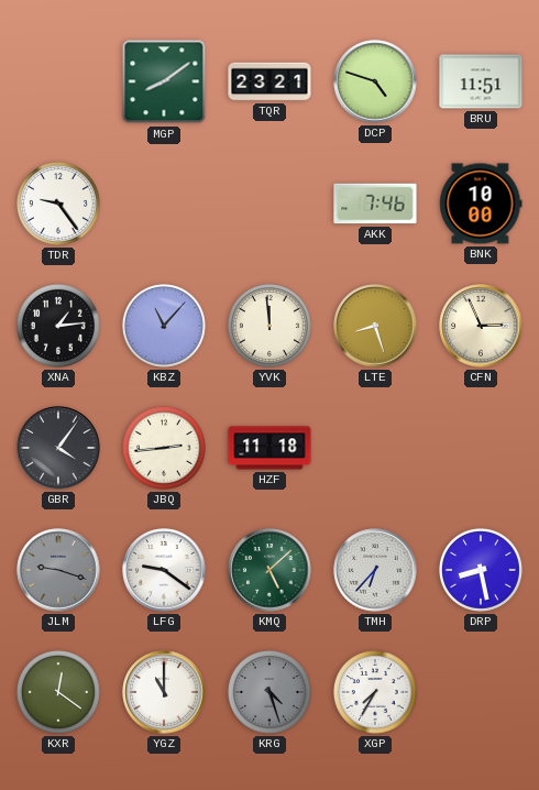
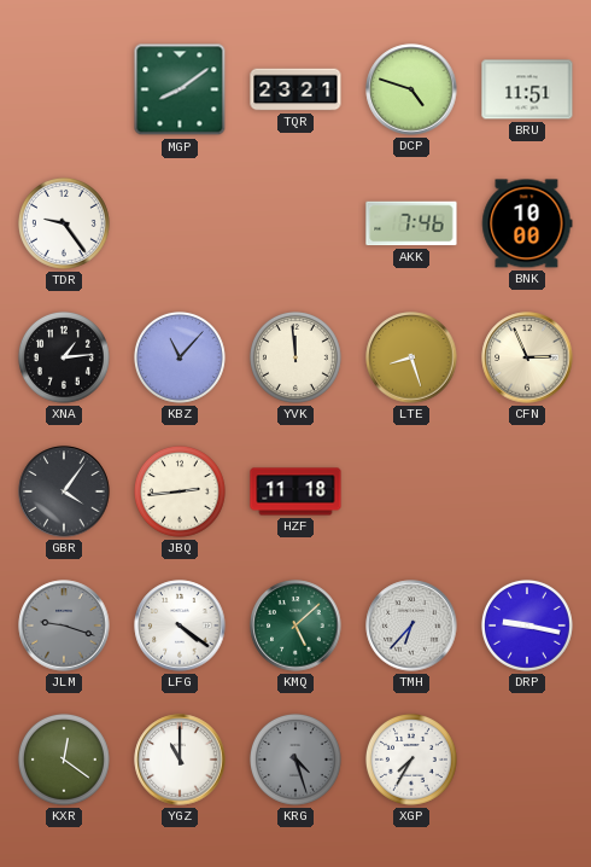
LFG: 9:21 -> 4:21 (180, 625)
DRP: 8:28 -> 9:17 (527, 625)
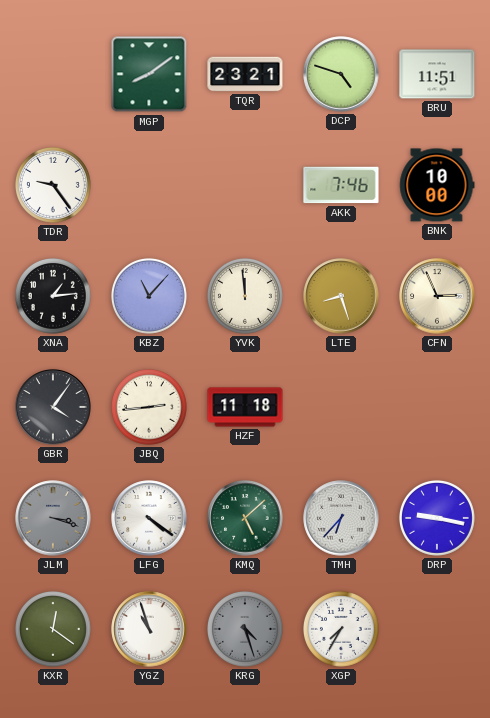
JLM: 9:18 -> 3:18 (53, 518)
YGZ: 11:00 -> 10:57 (149, 629)
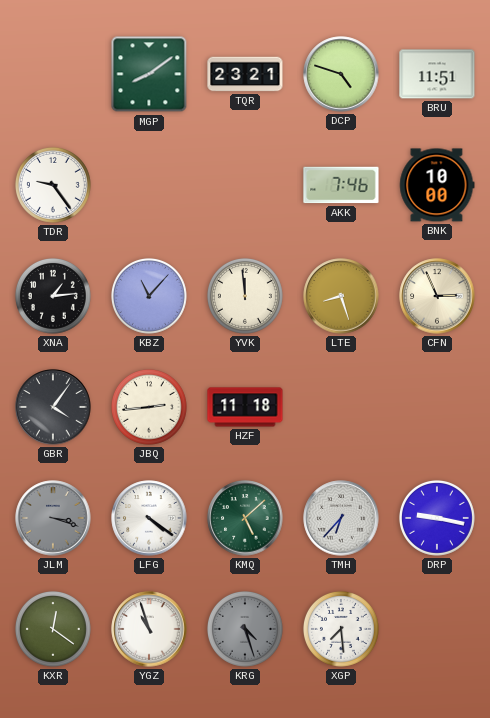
XGP: 7:35 -> 7:29 (341, 629)
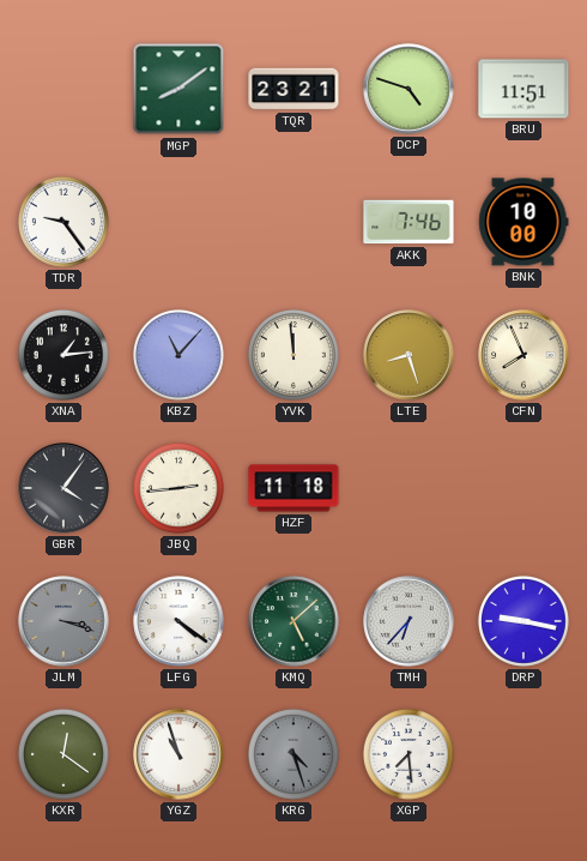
CFN: 2:56 -> 7:56 (524, 355)
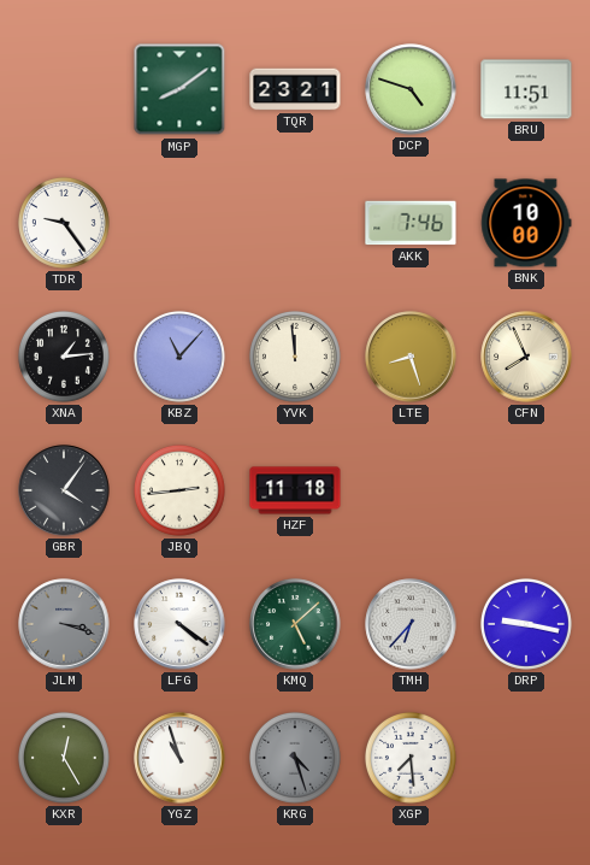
KXR: 12:21 -> 12:25 (64, 758)
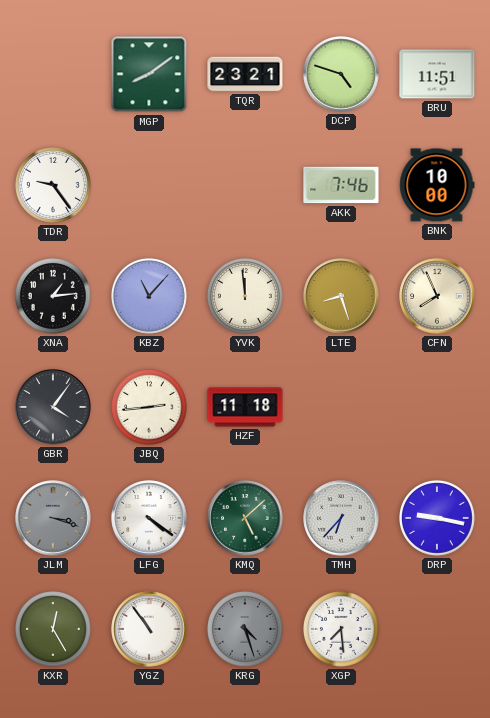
YGZ: 10:57 -> 10:54 (149, 629)
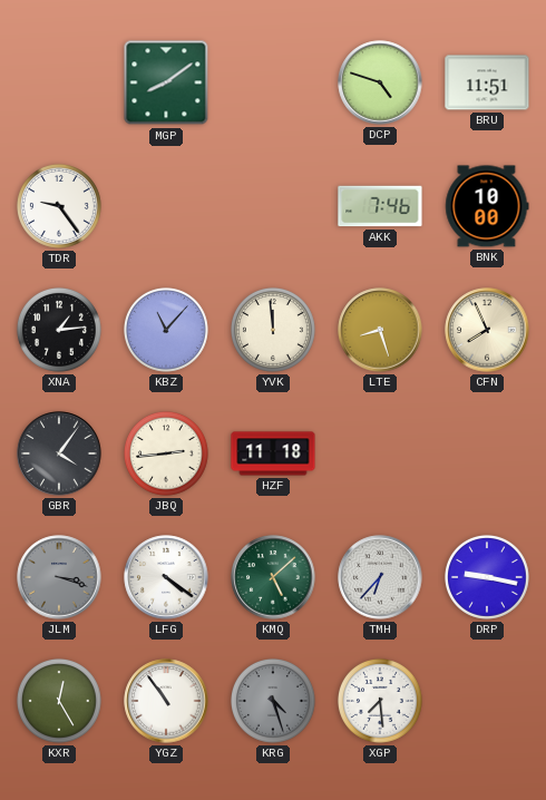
TQR: 23:21 -> none (245, 74)
